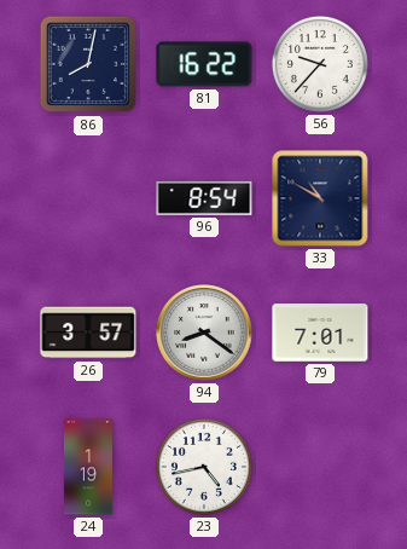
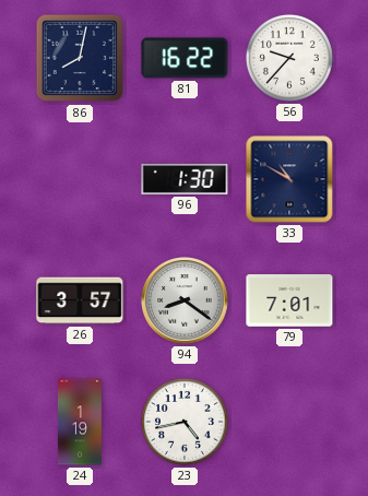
96: 8:54 -> 1:30 (185, 179)
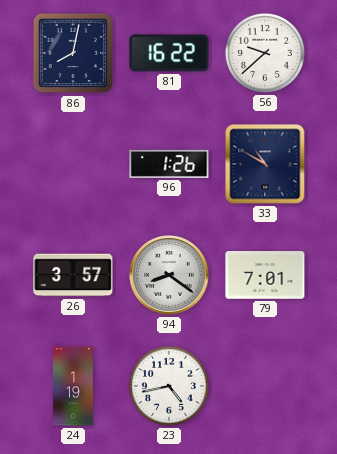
56: 9:37 -> 9:38 (265, 53)
96: 1:30 -> 1:26 (169, 164)
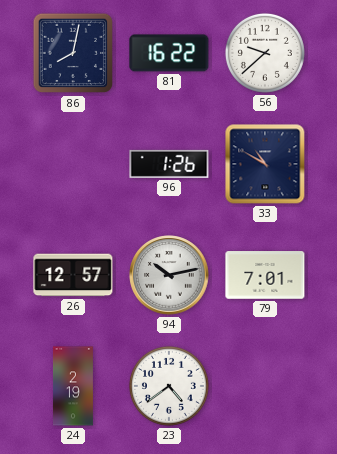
26: 3:57 -> 12:57 (73, 275)
94: 8:21 -> 10:13 (169, 275)
24: 1:19 -> 2:19 (73, 386)
23: 4:43 -> 4:39 (169, 386)
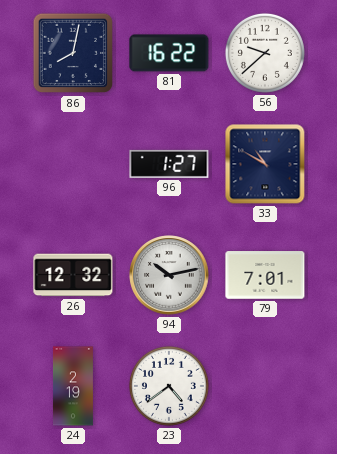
96: 1:26 -> 1:27 (169, 164)
26: 12:57 -> 12:32 (73, 275)
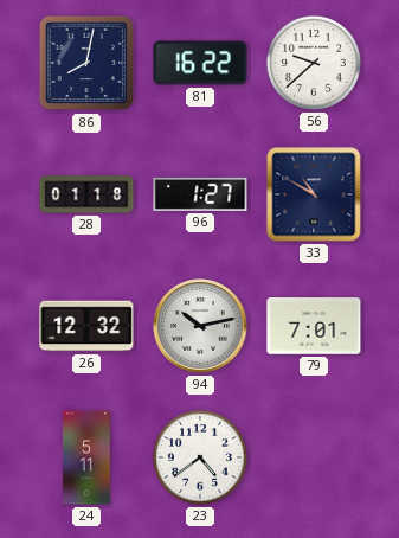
28: none -> 01:18 (86, 194)
24: 2:19 -> 5:11 (86, 457)
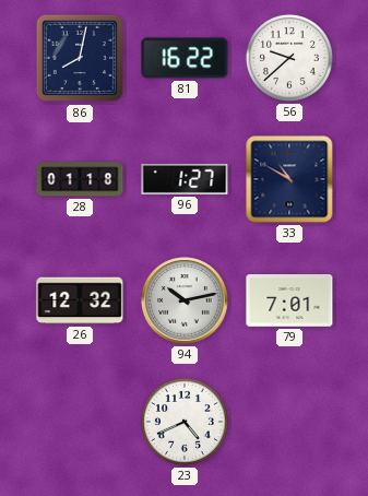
24: 5:11 -> none (86, 457)
23: 4:39 -> 4:41 (185, 422)
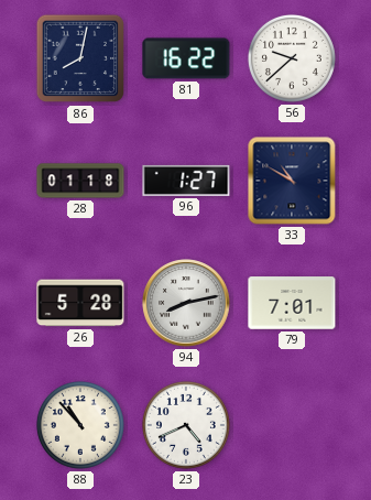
26: 12:32 -> 5:28 (80, 303)
94: 10:13 -> 8:13 (186, 303)
88: none -> 10:53 (80, 425)
